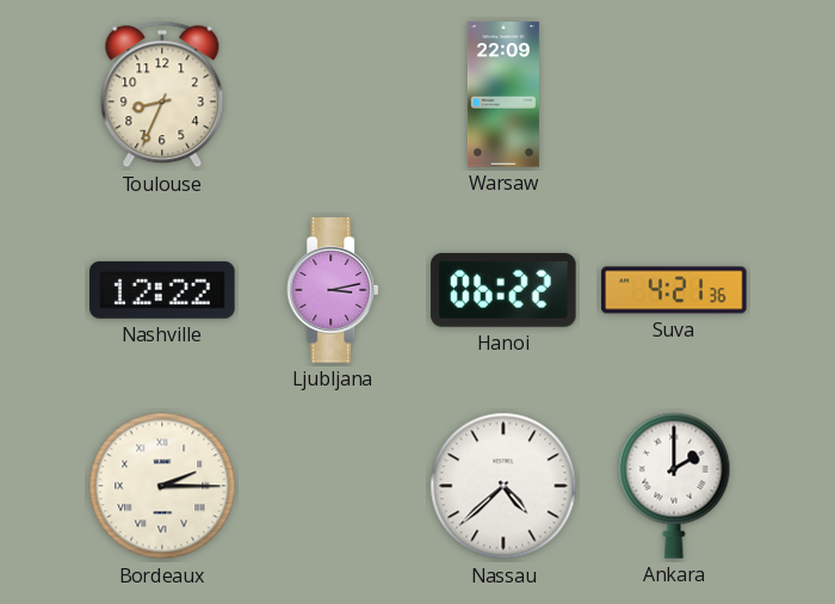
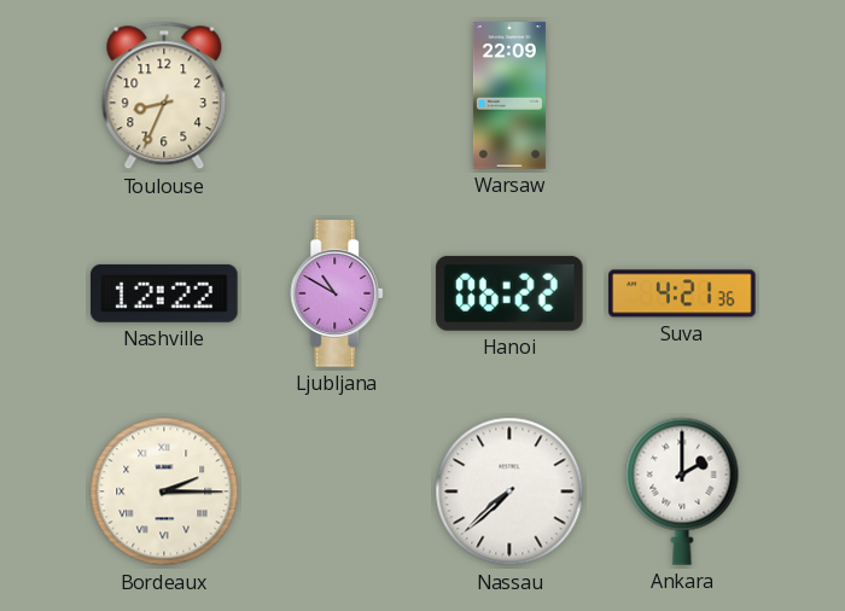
Ljubljana: 3:13 -> 10:50 (338, 293)
Nassau: 4:38 -> 7:38 (509, 491)
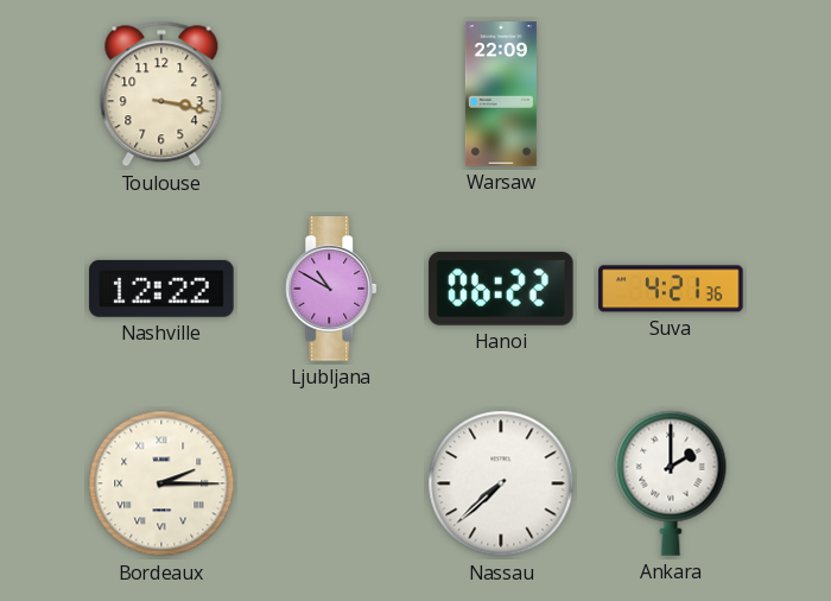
Toulouse: 8:34 -> 3:17 (161, 94)
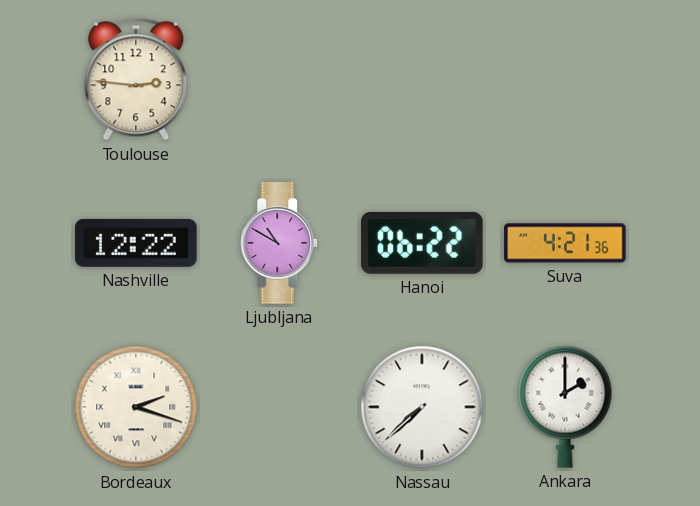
Toulouse: 3:17 -> 2:46 (136, 79)
Warsaw: 22:09 -> none (501, 94)
Bordeaux: 2:15 -> 2:18 (136, 407)
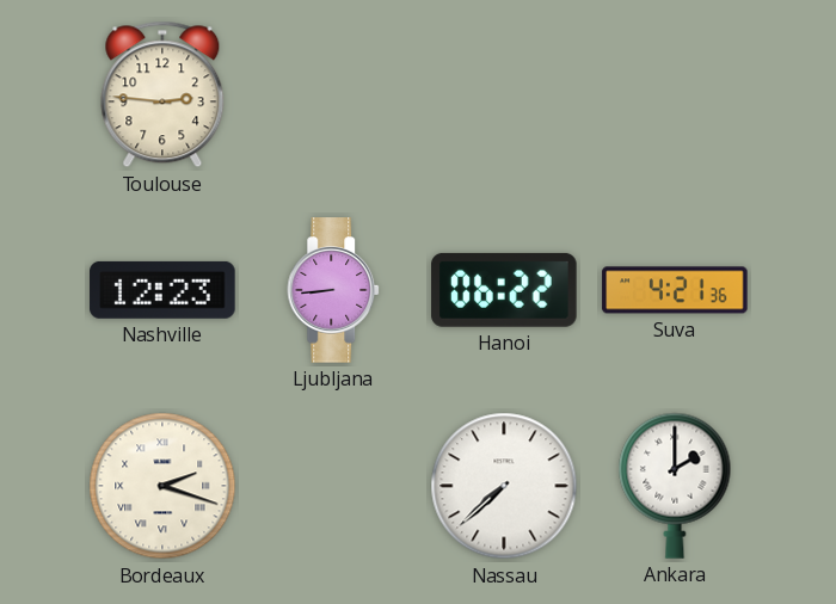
Nashville: 12:22 -> 12:23 (162, 290)
Ljubljana: 10:50 -> 8:44 (334, 290)
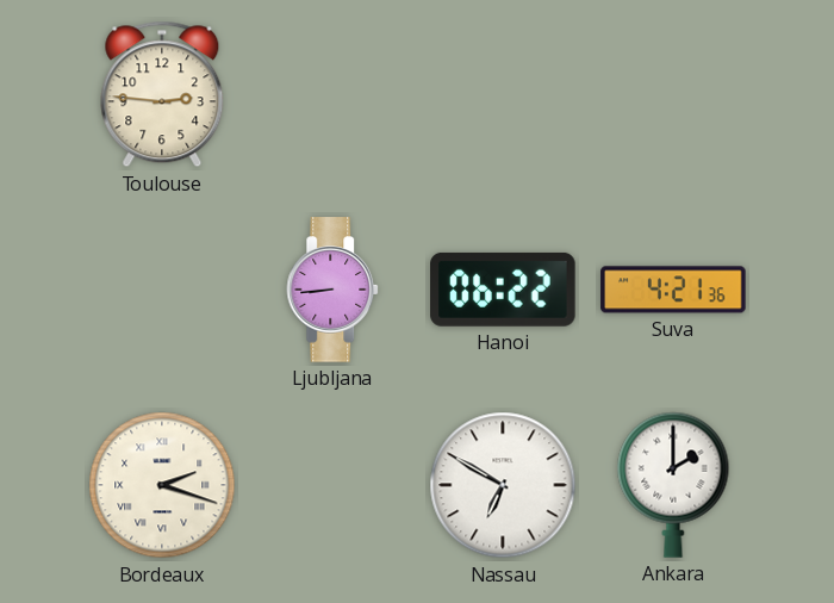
Nashville: 12:23 -> none (162, 290)
Nassau: 7:38 -> 6:50 (503, 485)
